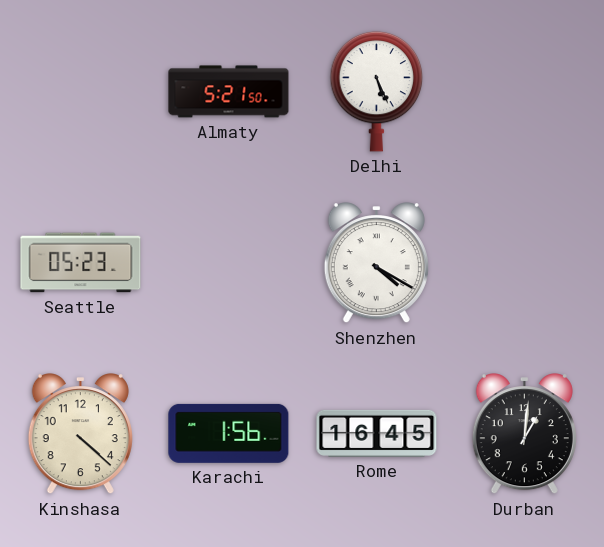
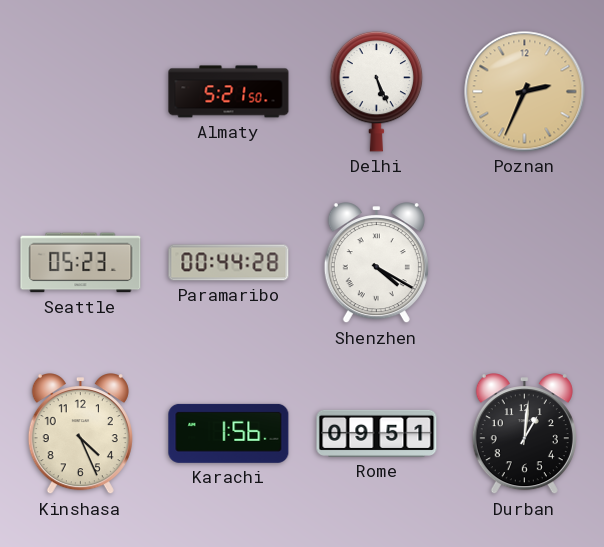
Poznan: none -> 2:34 (525, 92)
Paramaribo: none -> 00:44 (229, 263)
Kinshasa: 4:22 -> 4:26 (80, 434)
Rome: 16:45 -> 09:51 (377, 433)
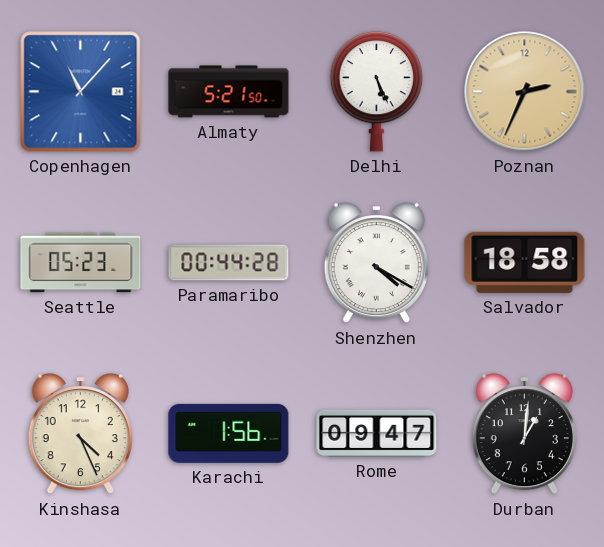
Copenhagen: none -> 11:07 (81, 92)
Salvador: none -> 18:58 (525, 262)
Rome: 09:51 -> 09:47 (377, 433)
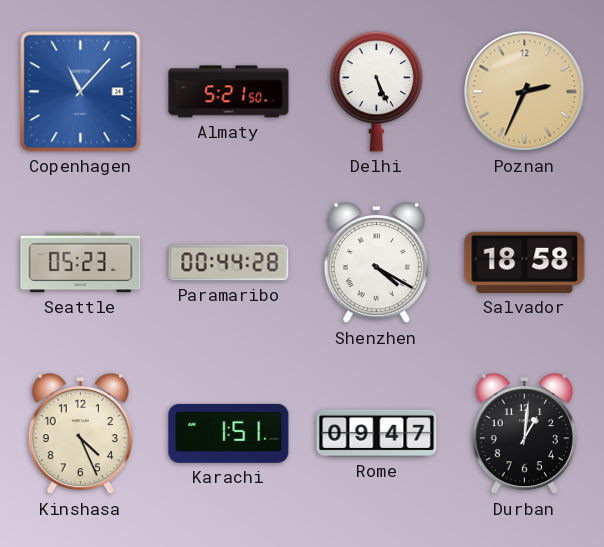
Karachi: 1:56 -> 1:51 (229, 433)
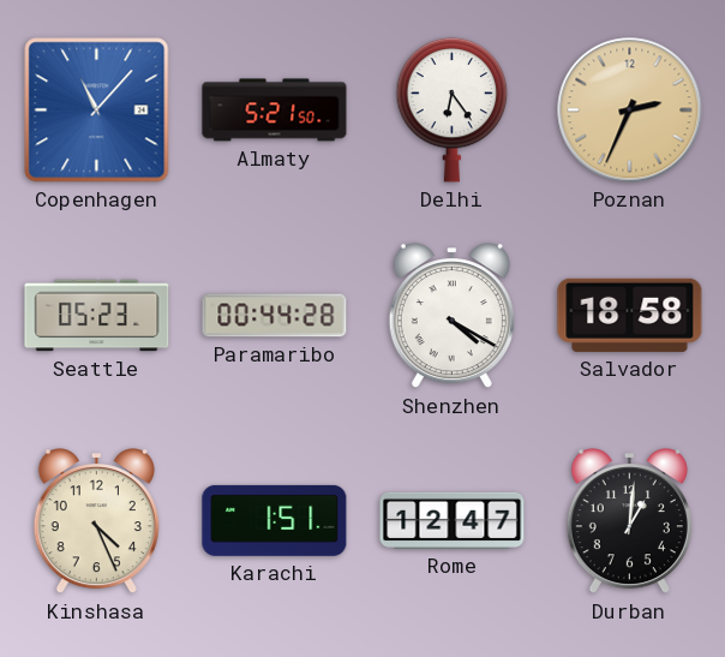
Delhi: 5:26 -> 6:24 (453, 109)
Rome: 09:47 -> 12:47 (453, 520)
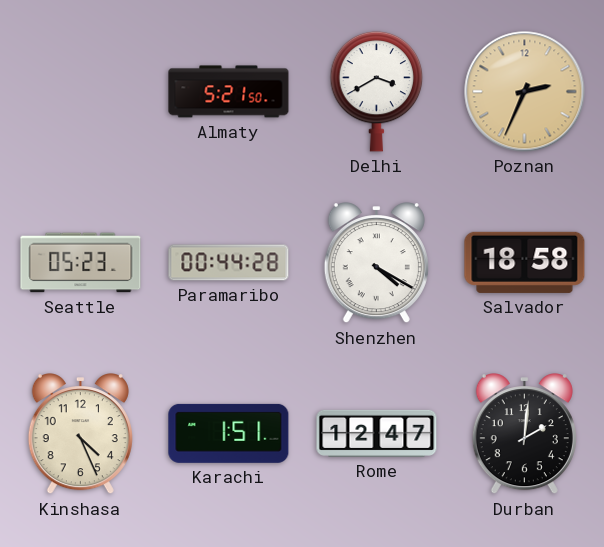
Copenhagen: 11:07 -> none (97, 111)
Delhi: 6:24 -> 3:40 (377, 91)
Durban: 1:01 -> 2:01 (524, 434)
